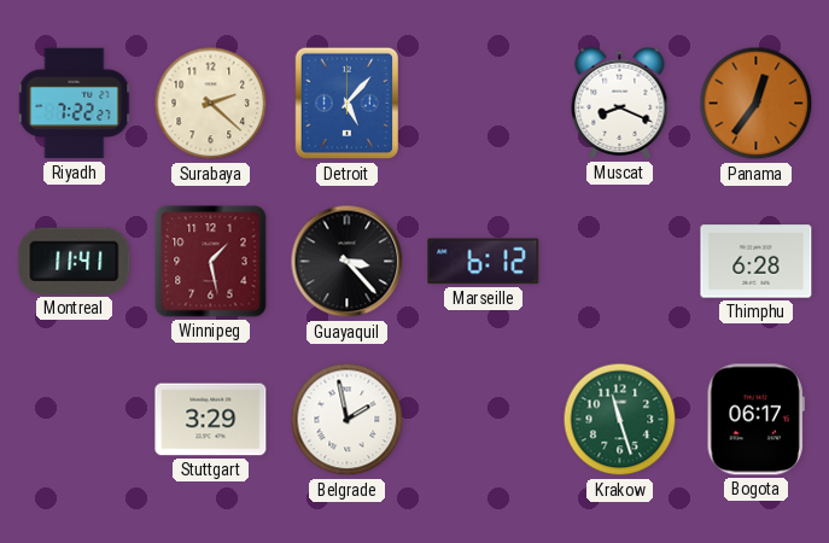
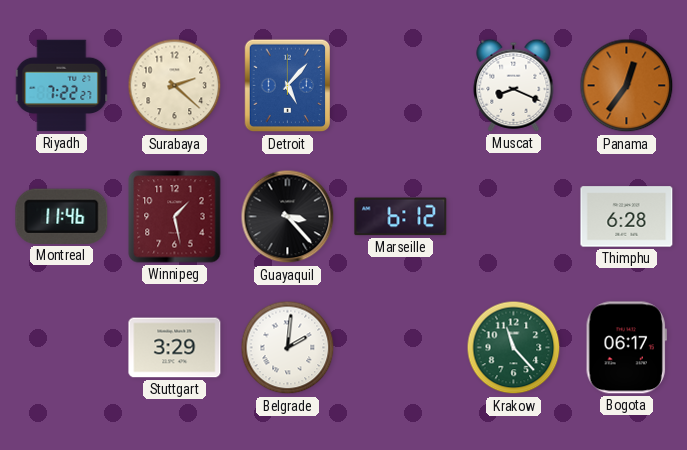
Montreal: 11:41 -> 11:46 (62, 216)
Belgrade: 1:58 -> 2:01 (288, 348)
Krakow: 11:27 -> 11:23 (514, 348)
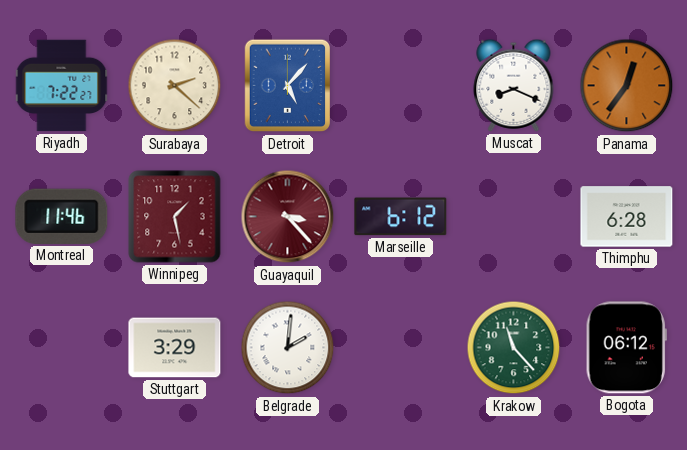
Guayaquil dial: black -> burgundy (288, 217)
Bogota: 06:17 -> 06:12 (626, 348)
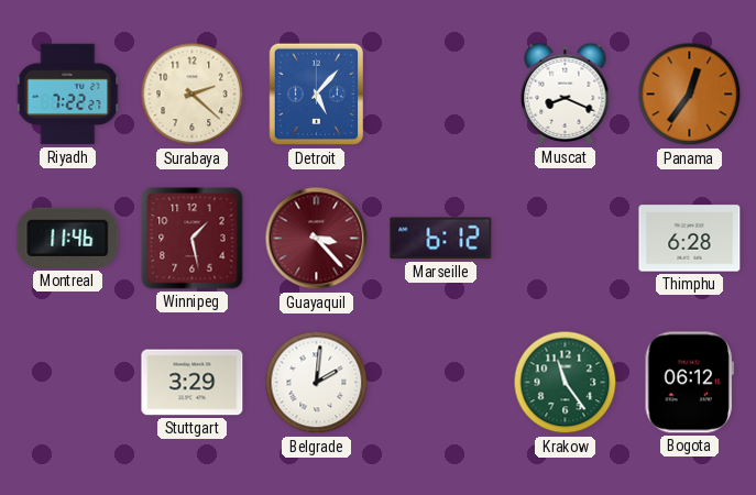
Krakow: 11:23 -> 11:24 (566, 383)
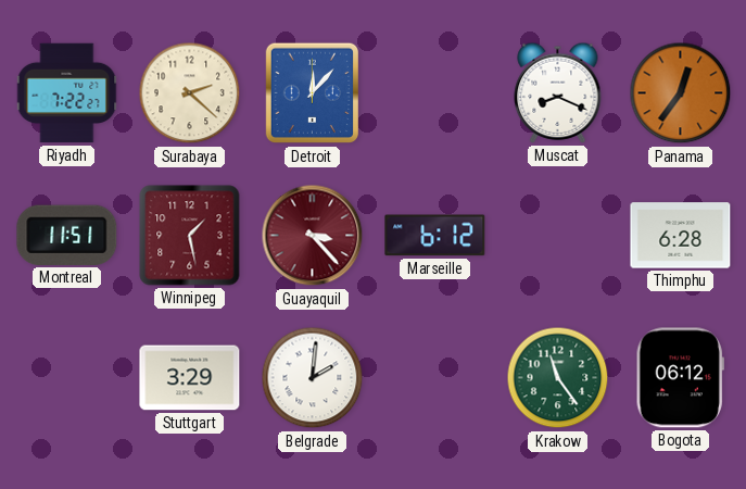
Detroit: 5:07 -> 12:07 (312, 93)
Montreal: 11:46 -> 11:51 (67, 235)
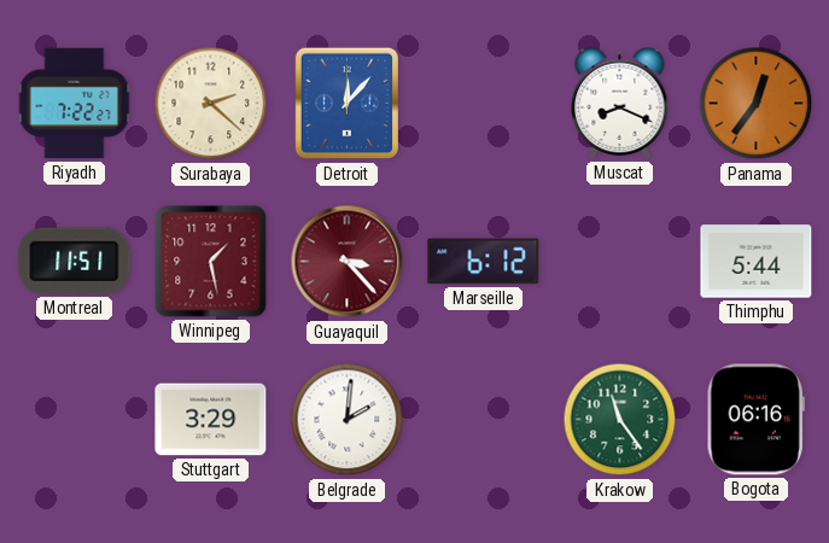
Thimphu: 6:28 -> 5:44 (757, 262)
Bogota: 06:12 -> 06:16 (755, 420)
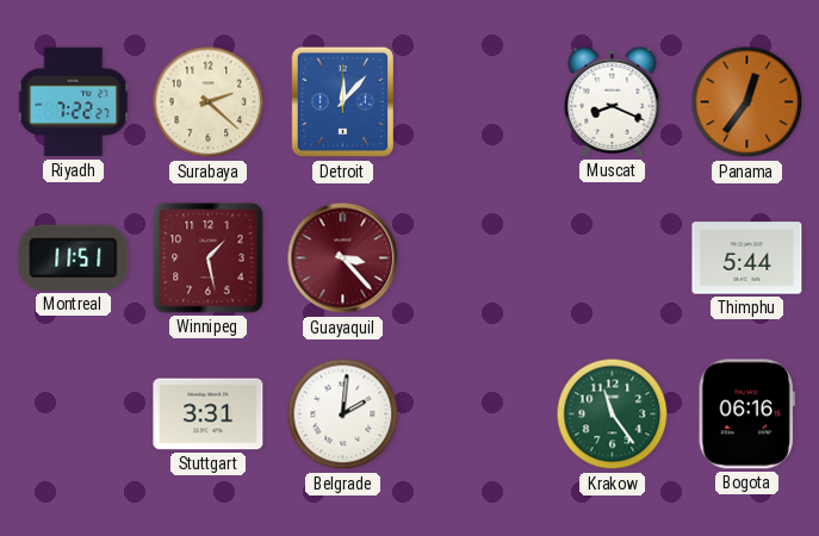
Marseille: 6:12 -> none (484, 262)
Stuttgart: 3:29 -> 3:31 (209, 415)
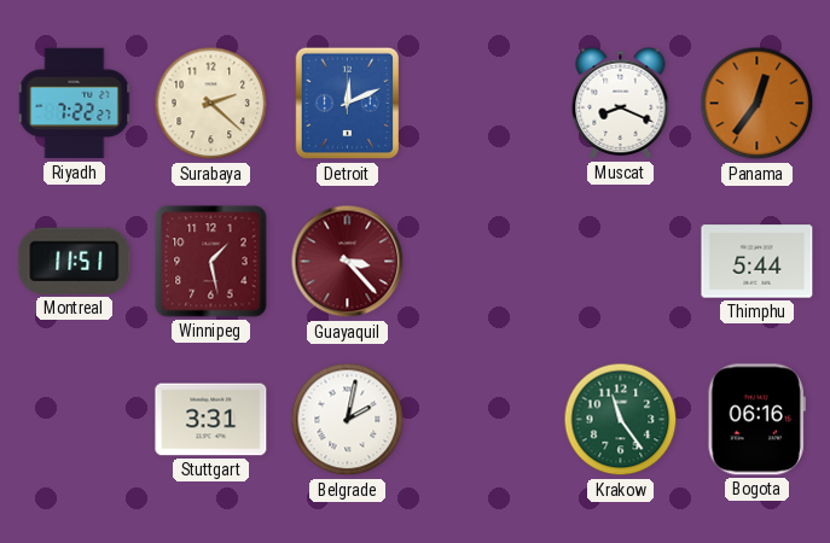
Detroit: 12:07 -> 12:11 (347, 104)
Belgrade: 2:01 -> 2:02 (348, 420)
